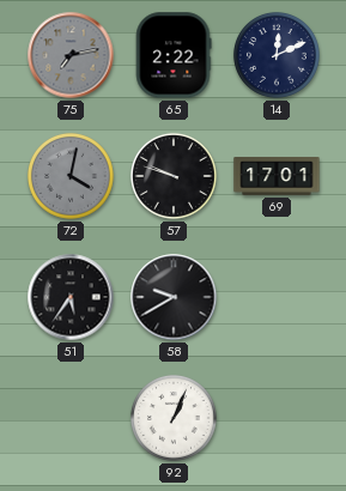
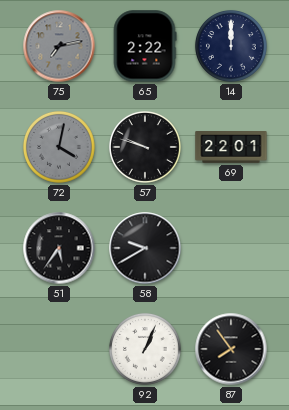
14: 12:11 -> 12:00 (231, 46)
69: 17:01 -> 22:01 (231, 148)
87: none -> 7:54 (231, 349)
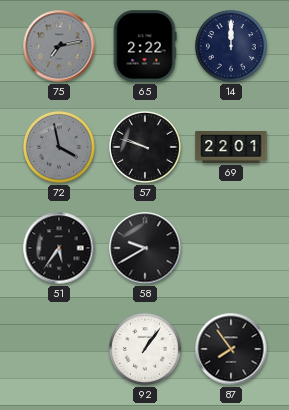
72: 4:02 -> 3:58 (59, 147)
92: 1:04 -> 1:06 (145, 349)
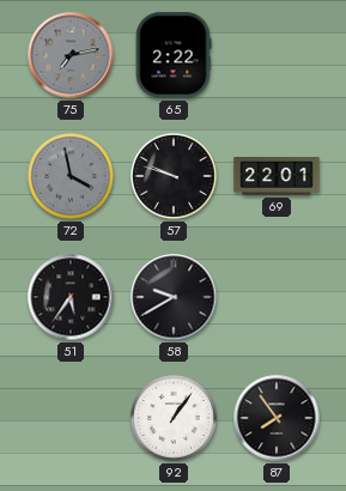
14: 12:00 -> none (231, 46)
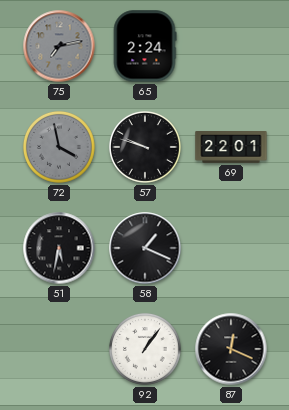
65: 2:22 -> 2:24 (145, 46)
51: 5:36 -> 5:32 (59, 248)
58: 9:40 -> 1:19 (145, 248)
87: 7:54 -> 12:19 (231, 349)
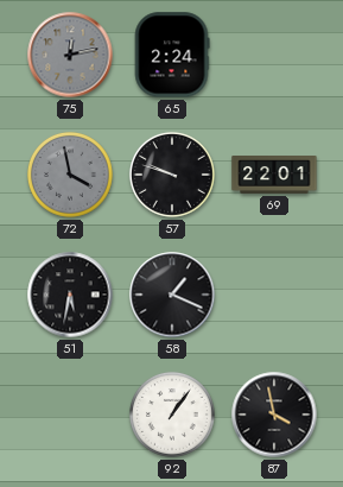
75: 7:13 -> 12:13 (70, 55)
87: 12:19 -> 3:58 (274, 415)
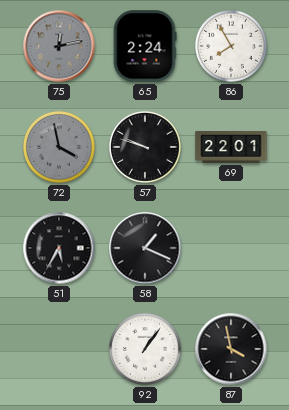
86: none -> 7:55 (231, 46)
51: 5:32 -> 5:35 (59, 248)
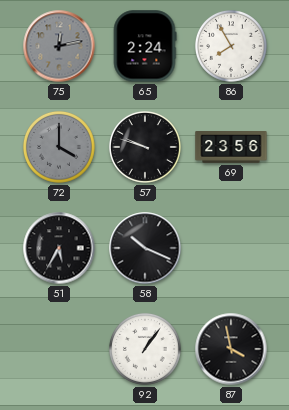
72: 3:58 -> 4:00 (59, 147)
69: 22:01 -> 23:56 (231, 148)
58: 1:19 -> 10:19 (145, 248)
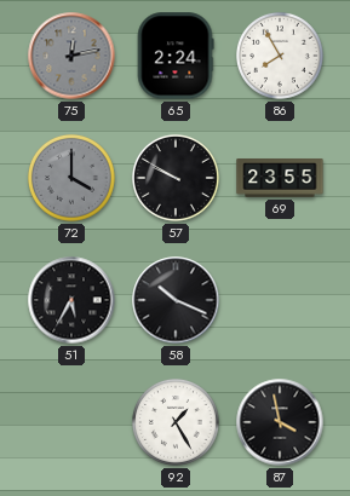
57: 9:48 -> 9:50 (176, 178)
69: 23:56 -> 23:55 (280, 179)
92: 1:06 -> 1:25 (176, 422)
